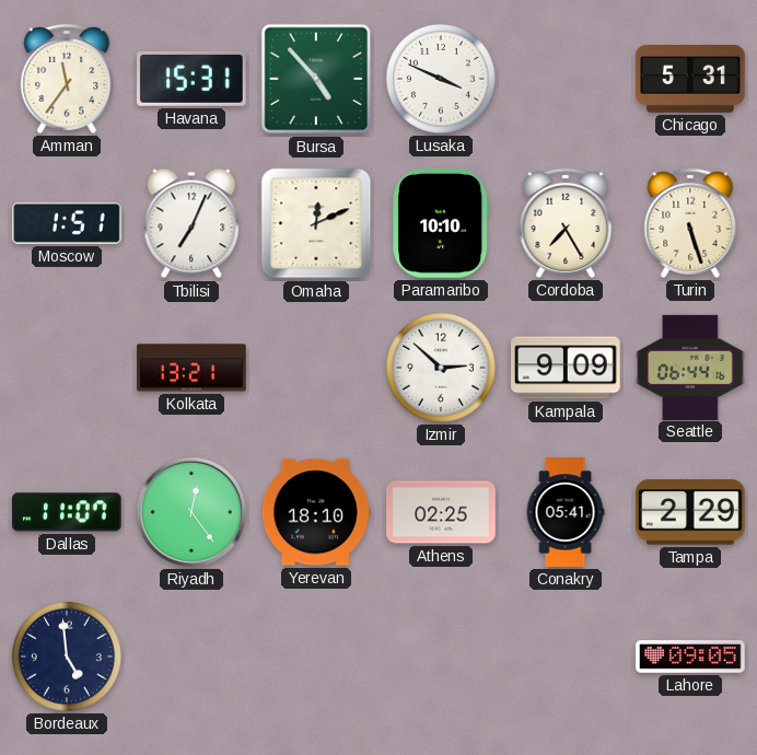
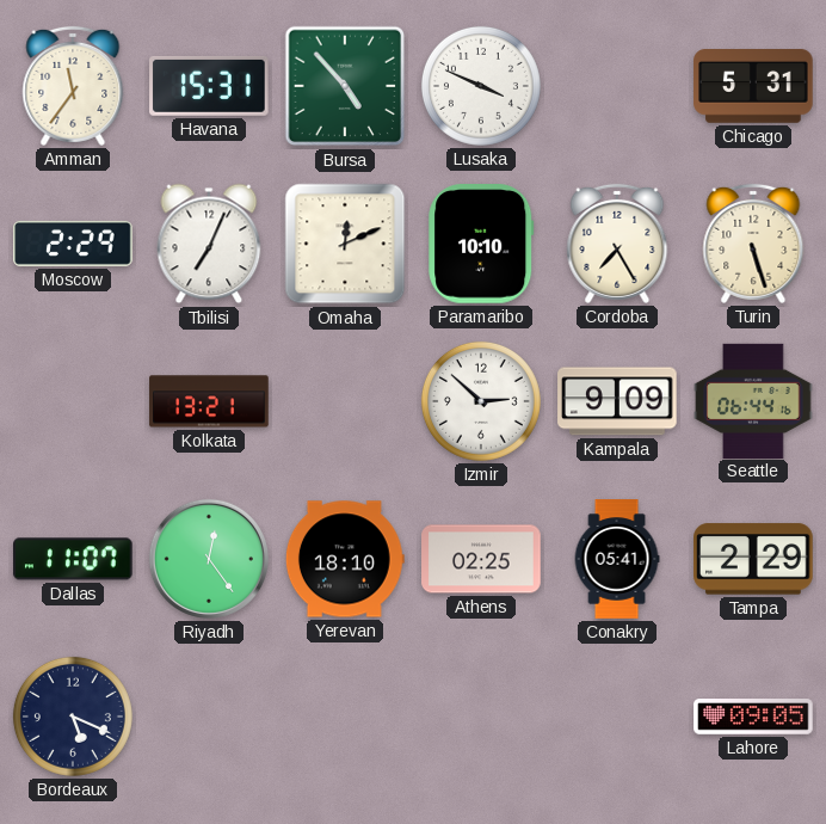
Moscow: 1:51 -> 2:29 (73, 244)
Bordeaux: 4:59 -> 5:19 (73, 717)
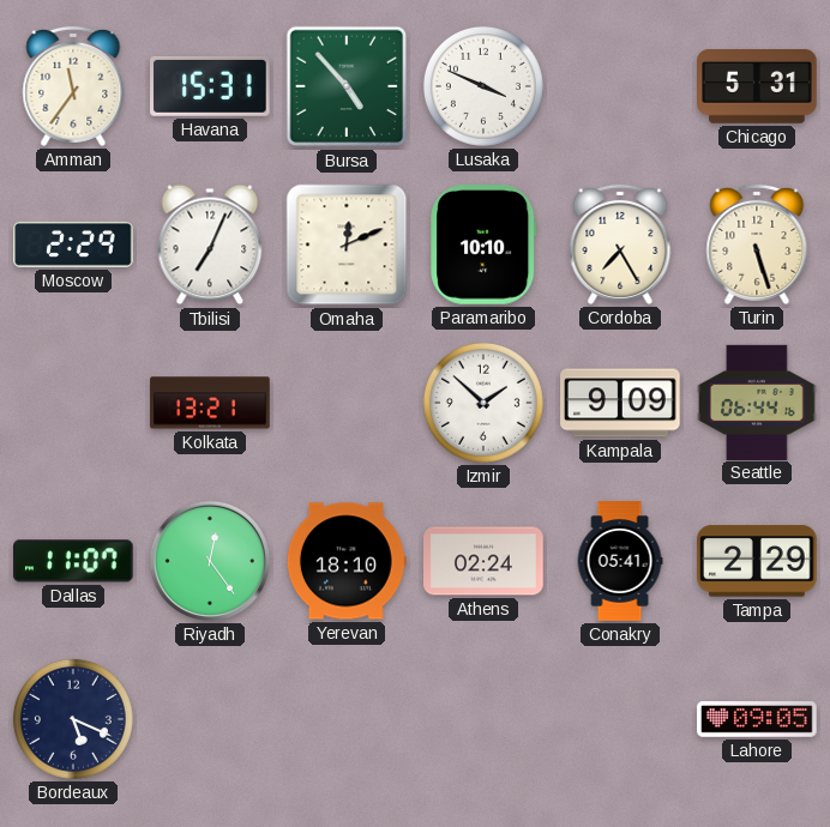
Izmir: 2:52 -> 1:52 (483, 403)
Athens: 02:25 -> 02:24 (483, 561)
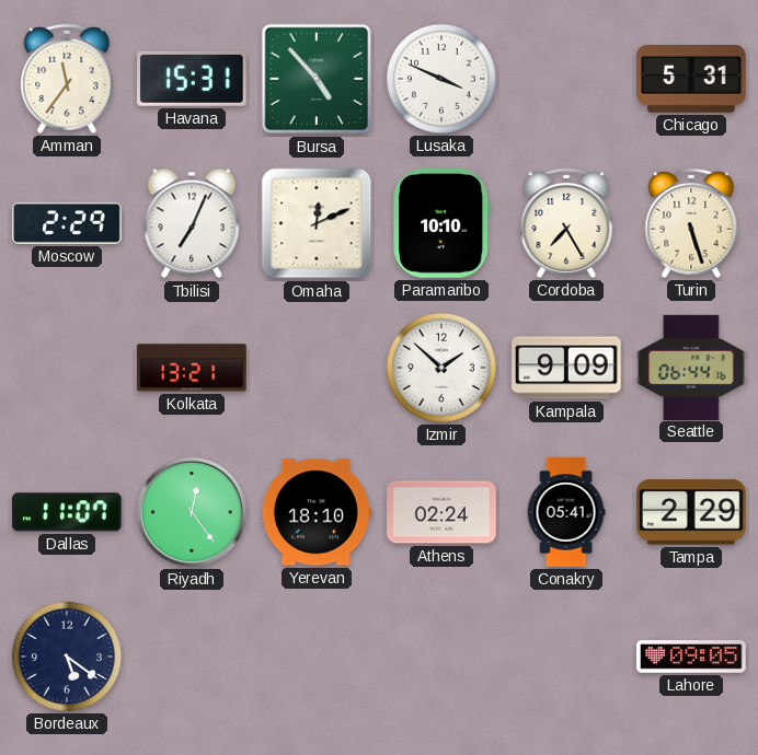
Bordeaux: 5:19 -> 5:21 (67, 657)
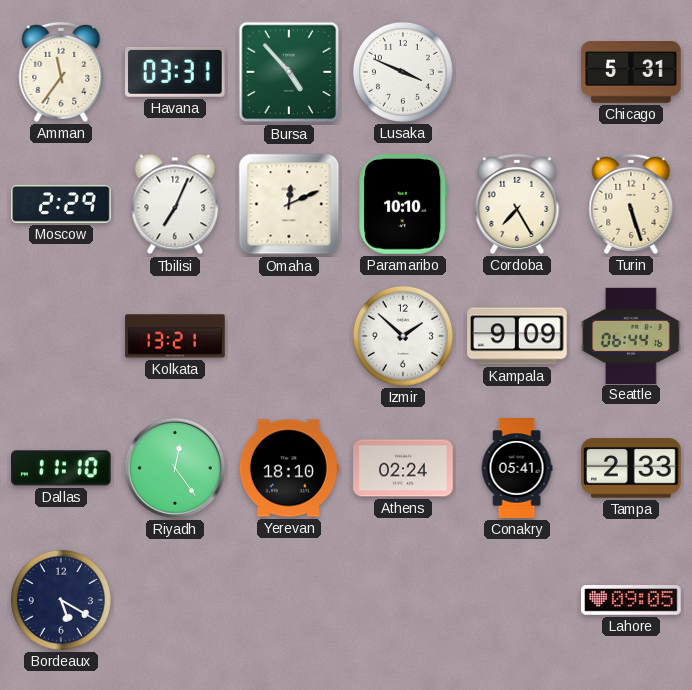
Havana: 15:31 -> 03:31 (175, 72)
Dallas: 11:07 -> 11:10 (62, 468)
Tampa: 2:29 -> 2:33 (631, 468)
Bordeaux: 5:21 -> 5:20 (61, 600)
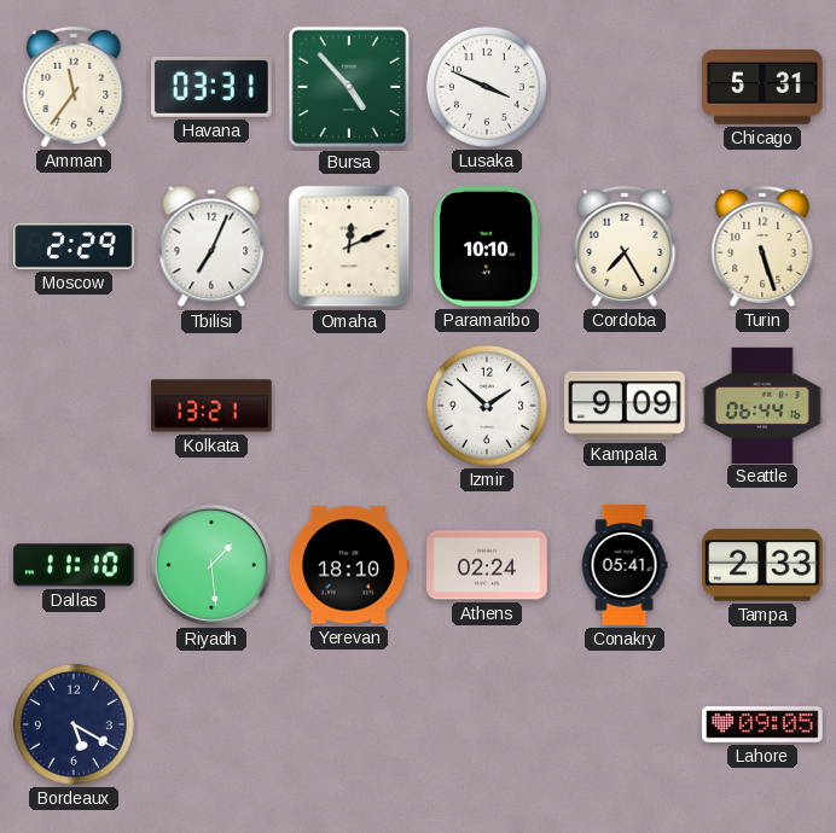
Riyadh: 12:24 -> 1:29 (211, 565)
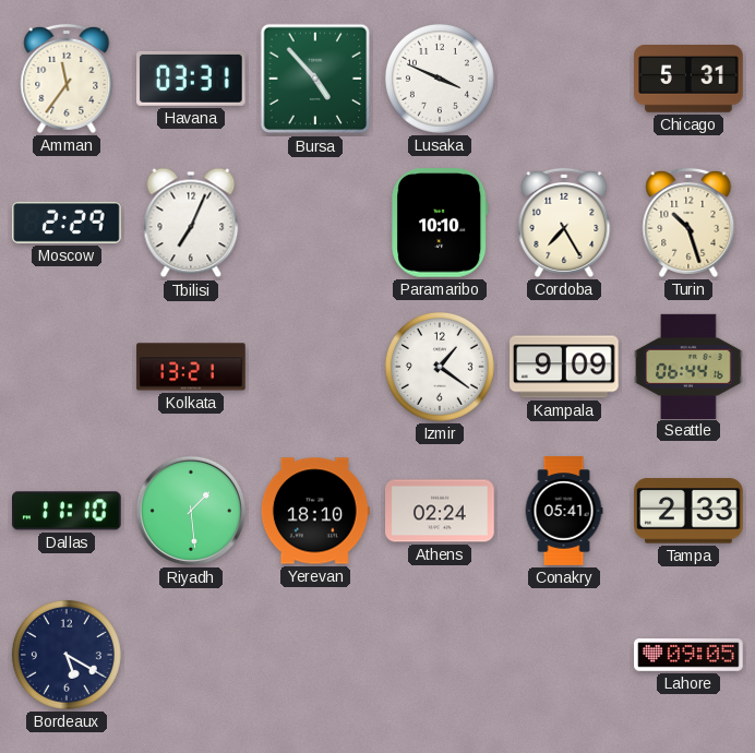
Omaha: 12:11 -> none (349, 246)
Turin: 5:27 -> 10:27 (688, 223)
Izmir: 1:52 -> 1:21 (440, 367)
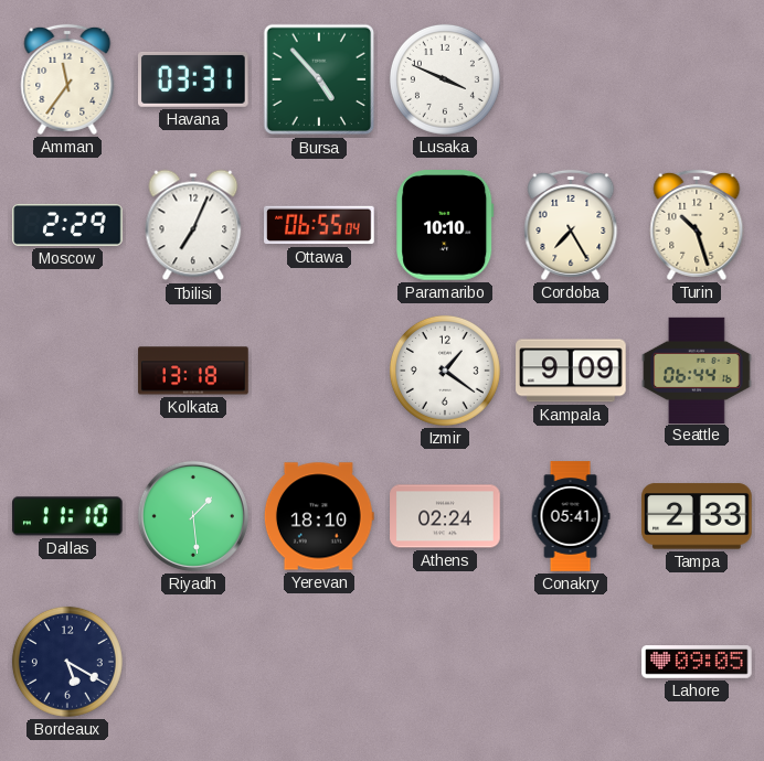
Chicago: 5:31 -> none (688, 80)
Ottawa: none -> 06:55 (319, 225)
Kolkata: 13:21 -> 13:18 (193, 371)
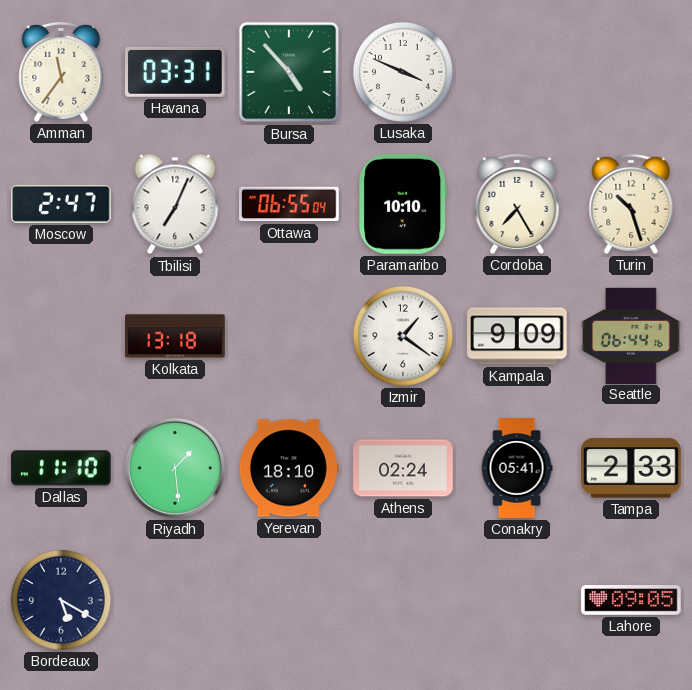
Moscow: 2:29 -> 2:47 (61, 204)
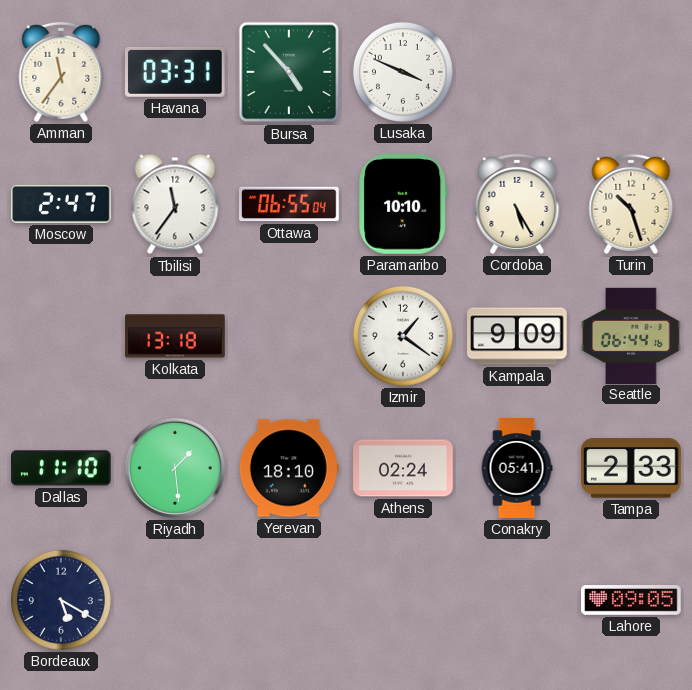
Tbilisi: 7:04 -> 11:36 (175, 204)
Cordoba: 7:25 -> 5:25 (517, 204)
